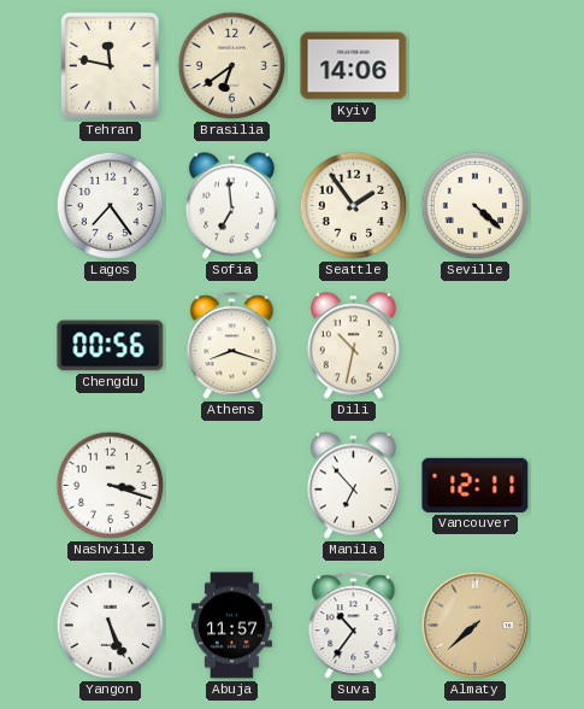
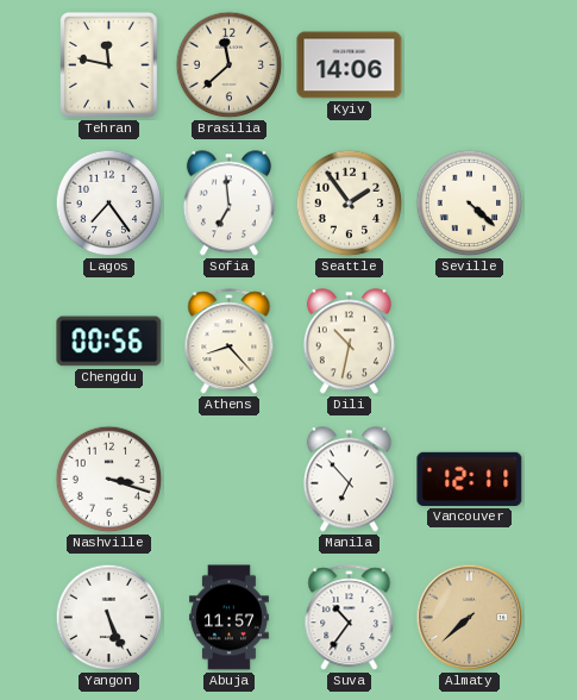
Brasilia: 6:39 -> 11:38 (230, 65)
Athens: 8:18 -> 8:23 (230, 342)
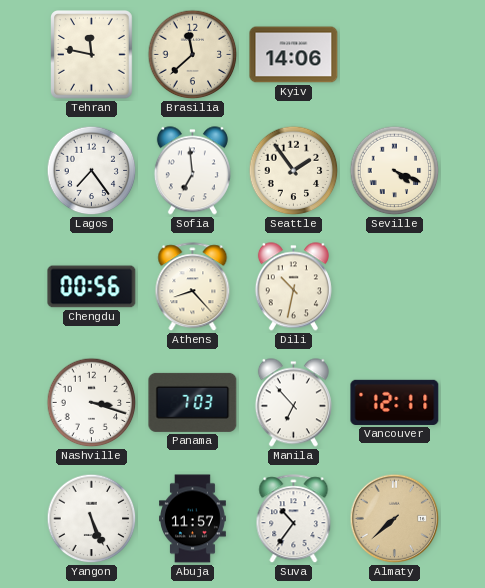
Seville: 4:22 -> 4:19 (395, 171)
Panama: none -> 7:03 (193, 402)
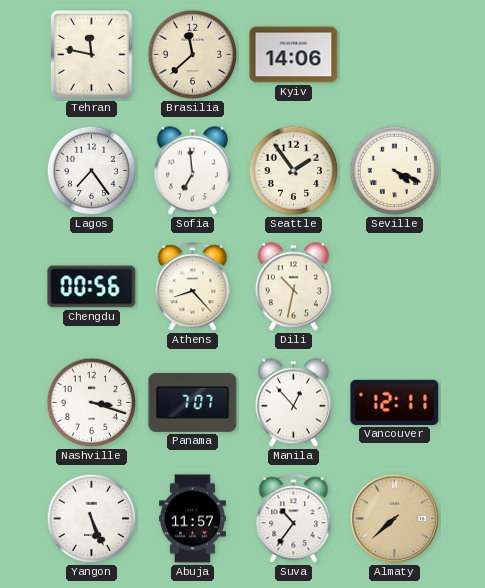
Panama: 7:03 -> 7:07 (193, 402)
Manila: 6:53 -> 12:53 (293, 403)
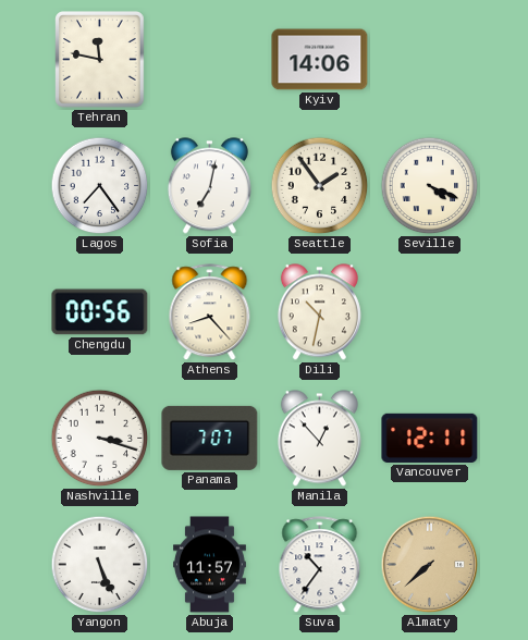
Brasilia: 11:38 -> none (193, 55)
Sofia: 6:59 -> 7:02 (209, 186)
